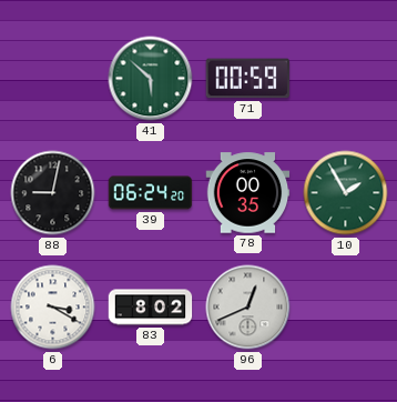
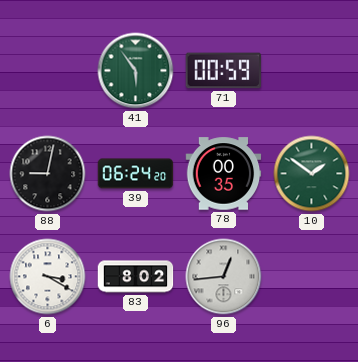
41: 5:52 -> 5:54 (136, 71)
10: 1:55 -> 1:51 (312, 174)
96: 12:41 -> 12:44 (224, 277)
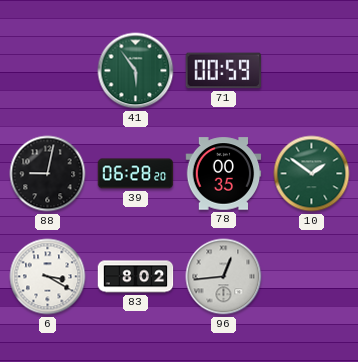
39: 06:24 -> 06:28 (136, 174)
